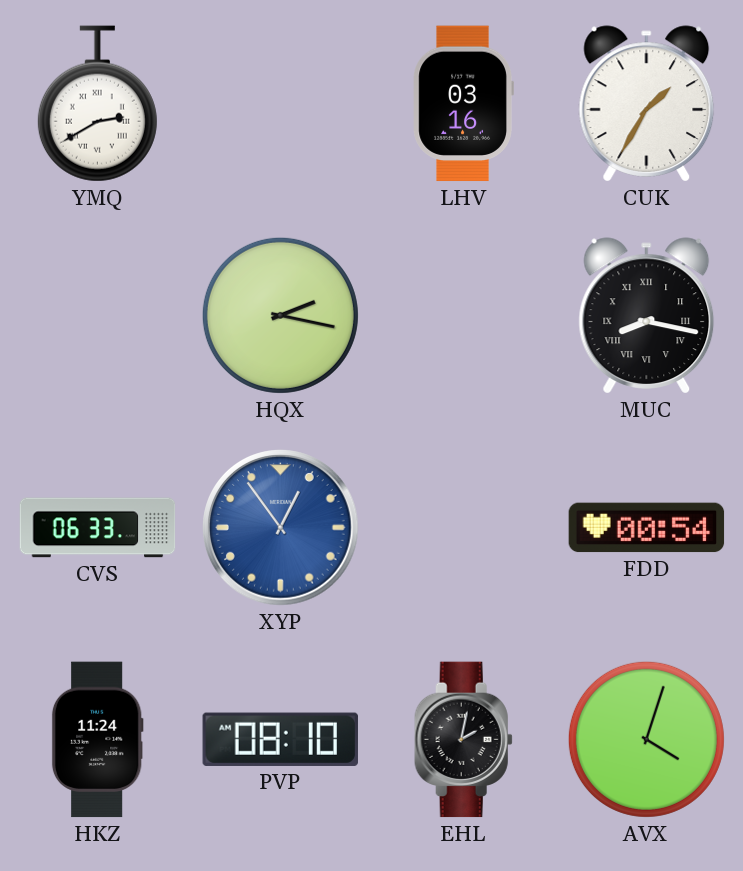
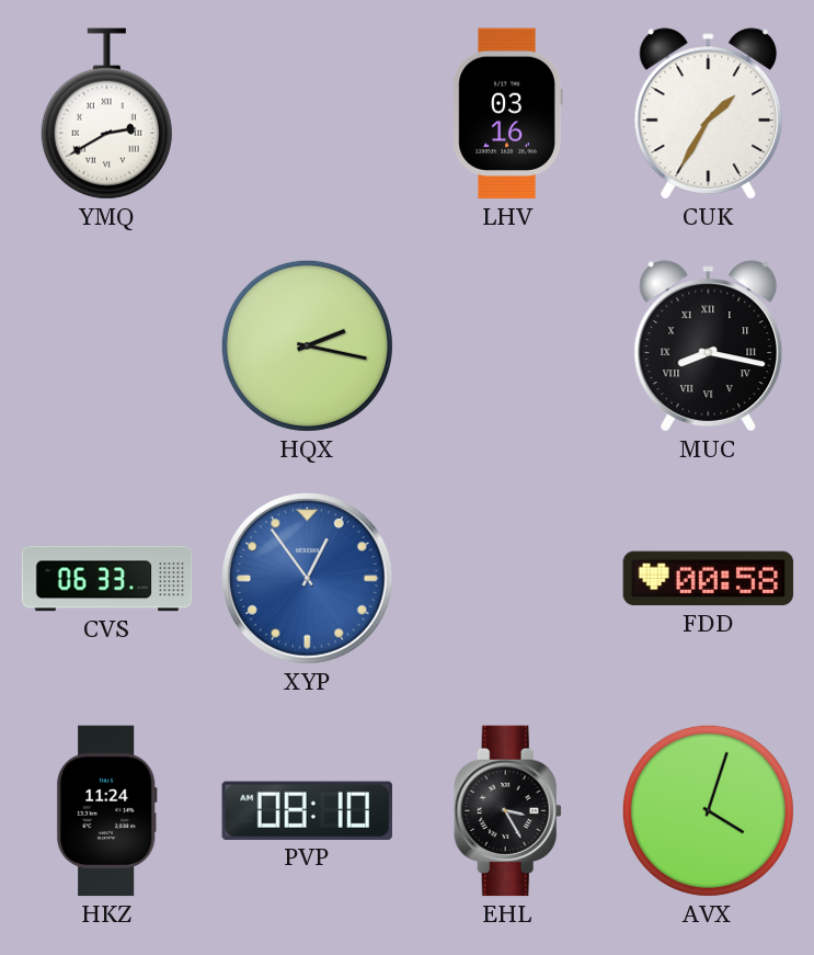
FDD: 00:54 -> 00:58 (709, 579)
EHL: 2:02 -> 3:25 (507, 811)
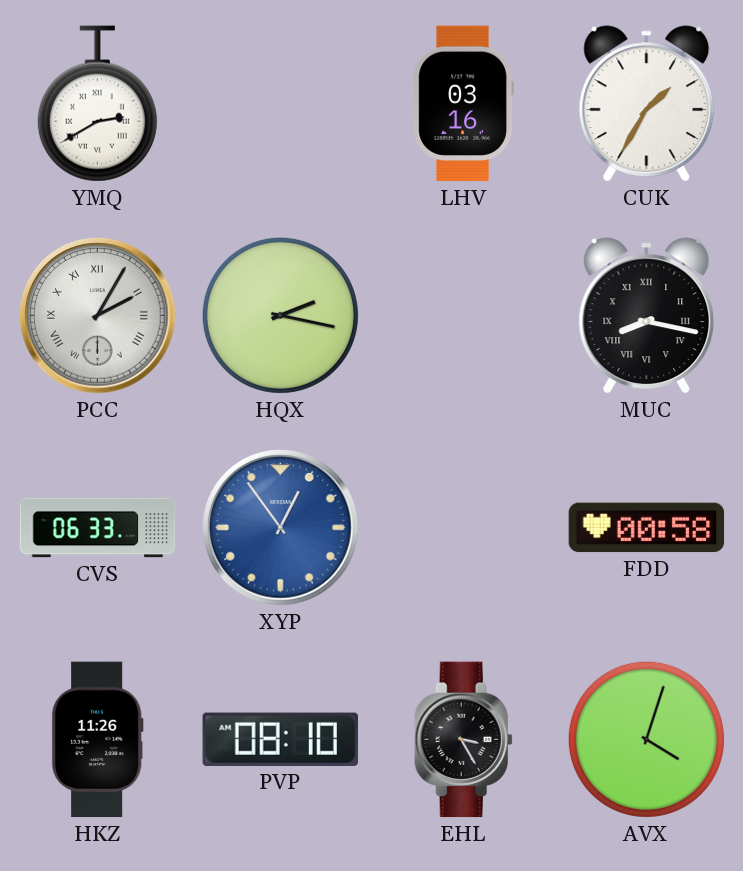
PCC: none -> 2:05 (98, 316)
HKZ: 11:24 -> 11:26 (97, 740)
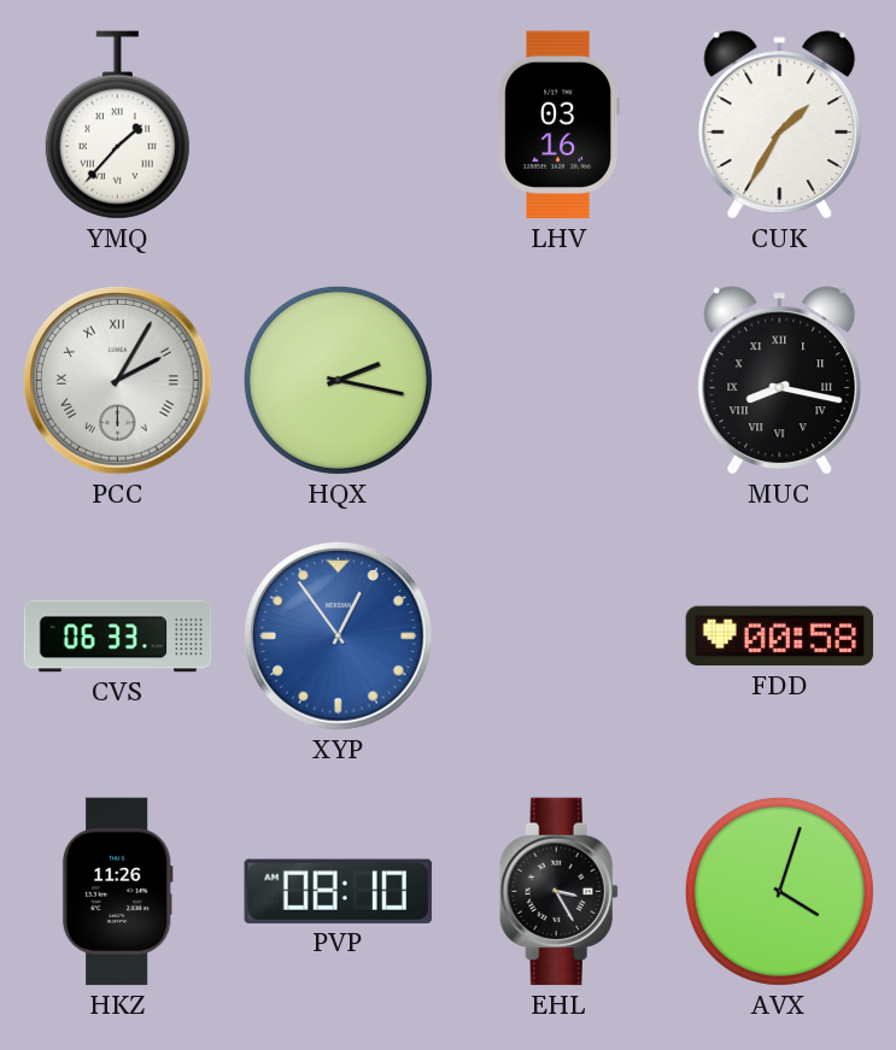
YMQ: 2:40 -> 1:37 (117, 125)
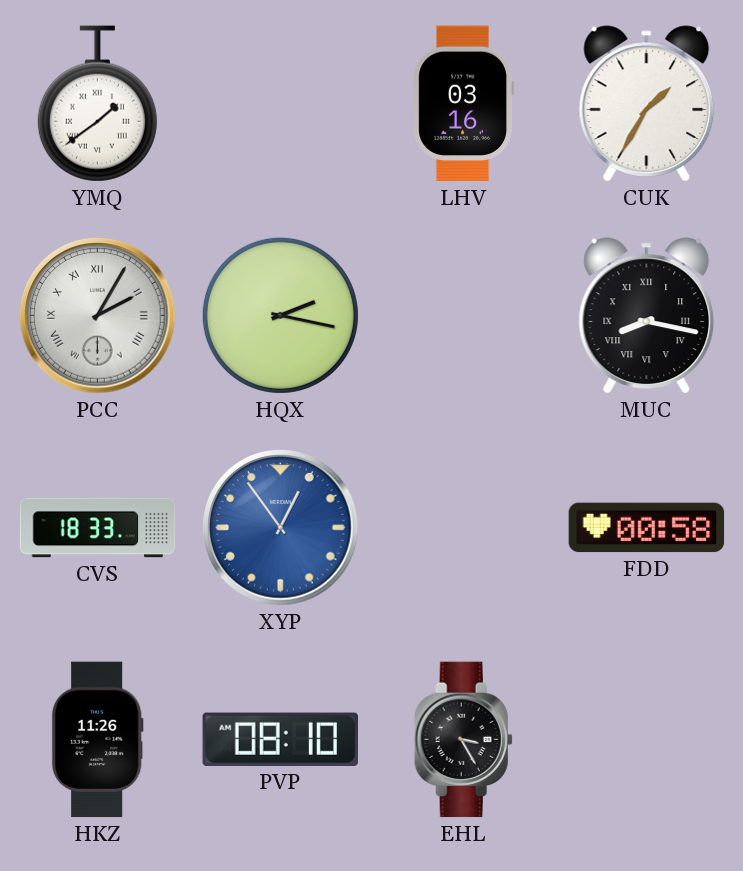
YMQ: 1:37 -> 1:39 (97, 104)
CVS: 06:33 -> 18:33 (98, 528)
AVX: 4:03 -> none (779, 891)
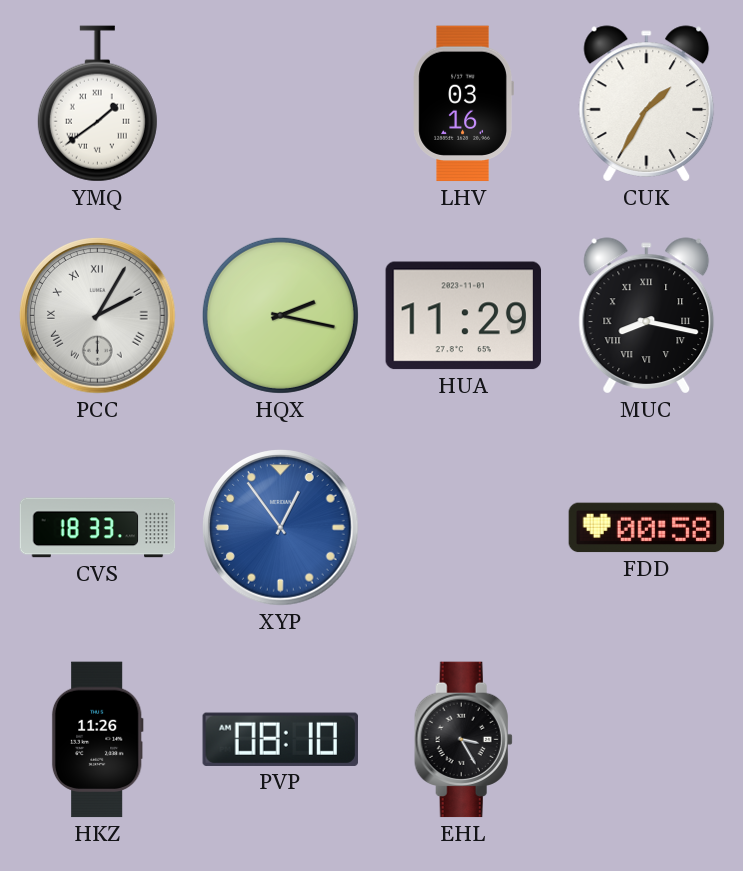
HUA: none -> 11:29 (464, 316)
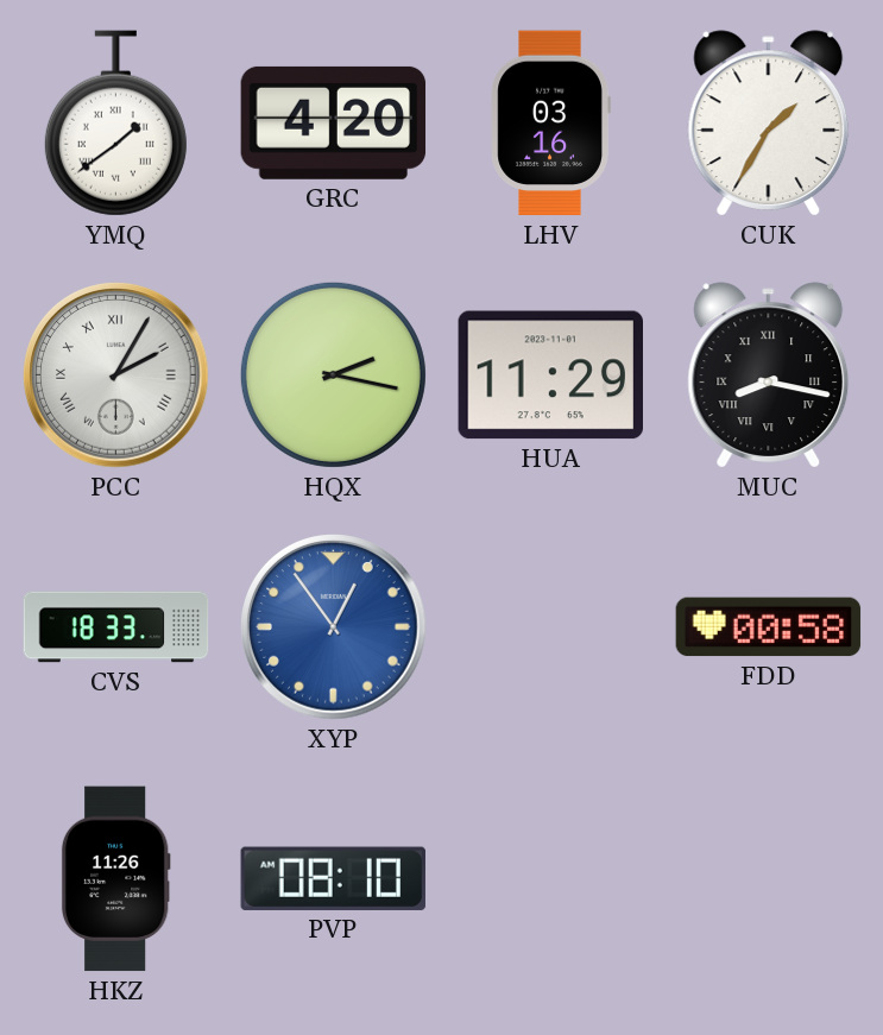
GRC: none -> 4:20 (334, 122)
EHL: 3:25 -> none (463, 740)
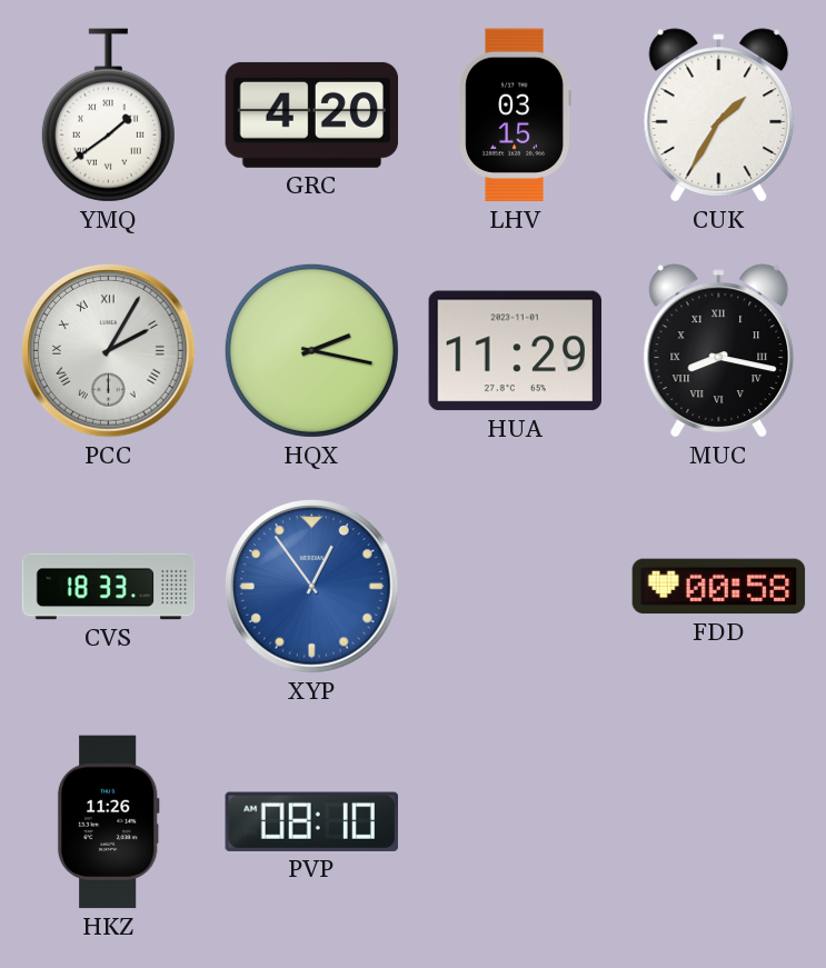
LHV: 03:16 -> 03:15 (515, 116)
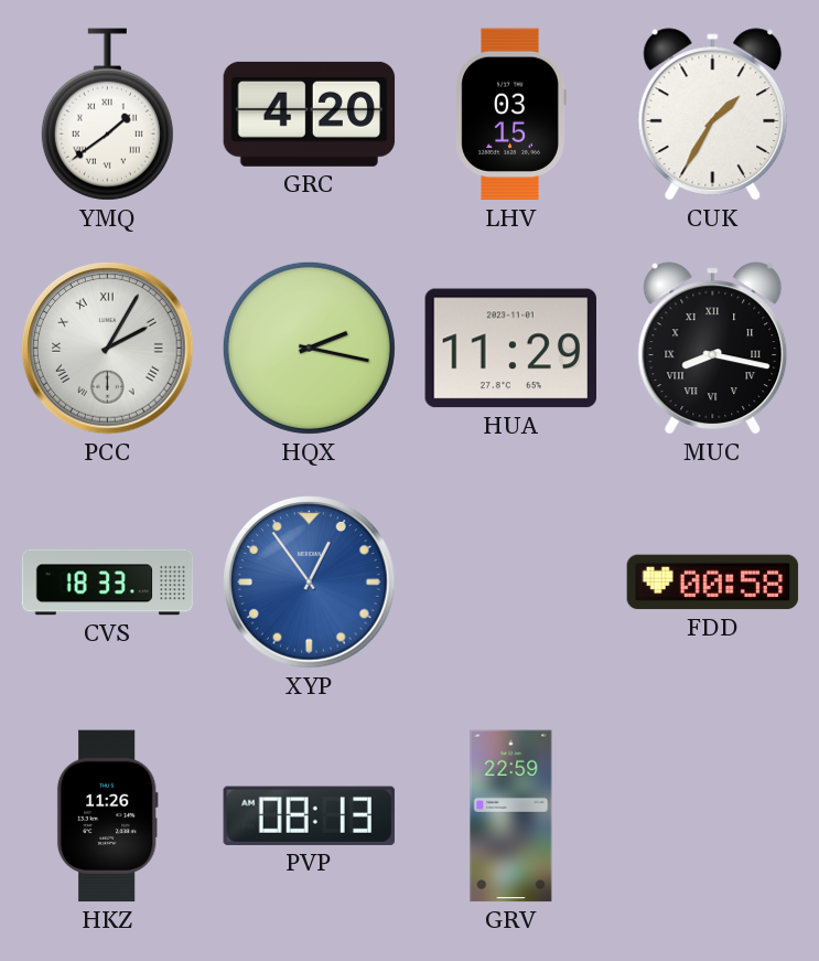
PVP: 08:10 -> 08:13 (309, 815)
GRV: none -> 22:59 (511, 816)
